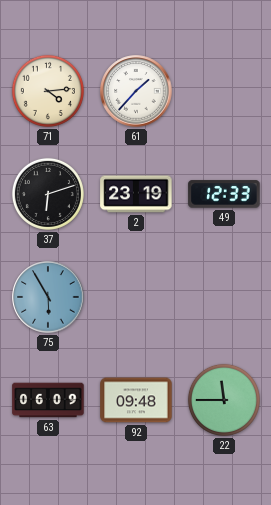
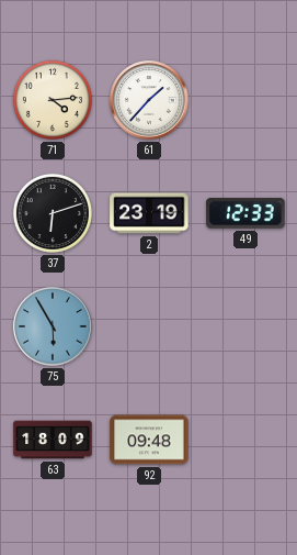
63: 06:09 -> 18:09 (53, 440)
22: 11:45 -> none (224, 400)
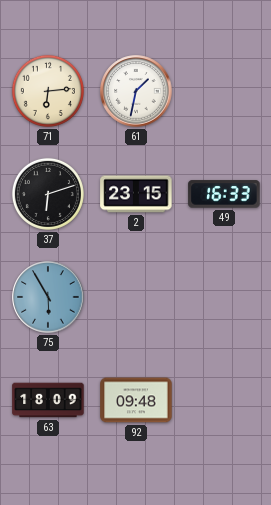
71: 4:14 -> 6:14 (48, 91)
61: 1:37 -> 1:32 (136, 91)
2: 23:19 -> 23:15 (136, 194)
49: 12:33 -> 16:33 (224, 194)
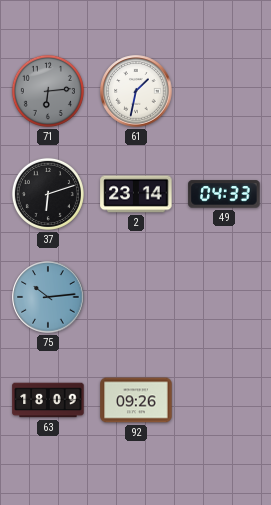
71 dial: cream -> grey (48, 91)
2: 23:15 -> 23:14 (136, 194)
49: 16:33 -> 04:33 (224, 194)
75: 5:55 -> 10:14 (48, 297)
92: 09:48 -> 09:26 (136, 400)
